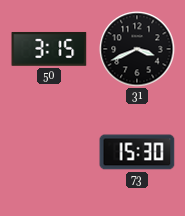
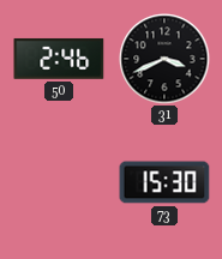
50: 3:15 -> 2:46 (59, 59)
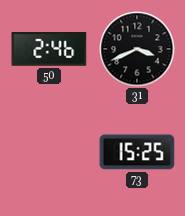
73: 15:30 -> 15:25 (137, 152)
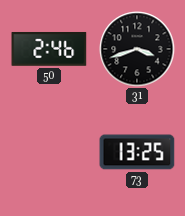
31: 3:41 -> 3:42 (137, 49)
73: 15:25 -> 13:25 (137, 152)
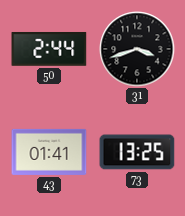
50: 2:46 -> 2:44 (49, 49)
43: none -> 01:41 (49, 152)
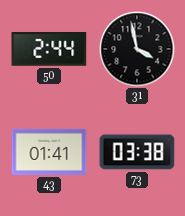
31: 3:42 -> 3:58 (137, 49)
73: 13:25 -> 03:38 (137, 152)
